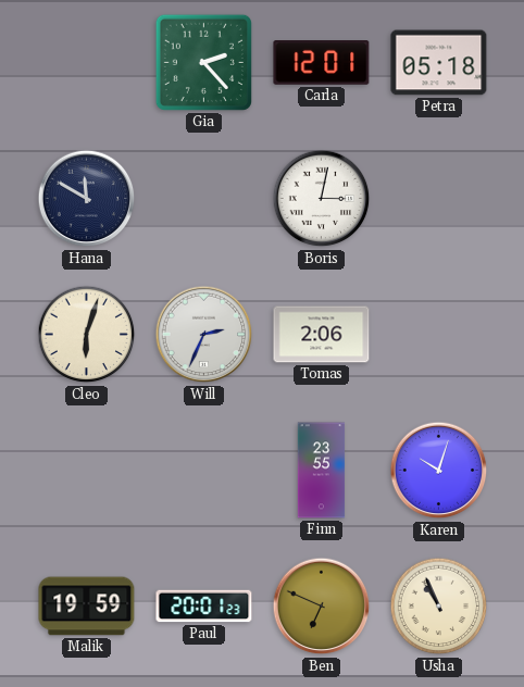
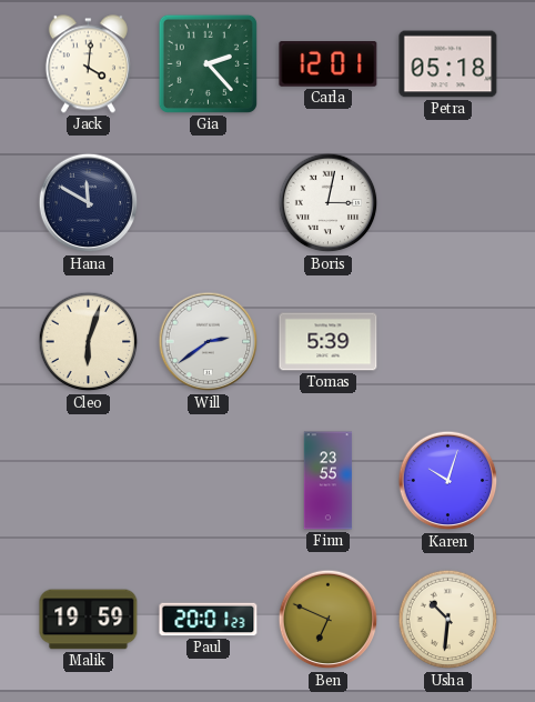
Jack: none -> 4:01 (88, 64)
Will: 2:34 -> 2:39 (209, 342)
Tomas: 2:06 -> 5:39 (329, 342)
Usha: 10:56 -> 10:31 (448, 620)
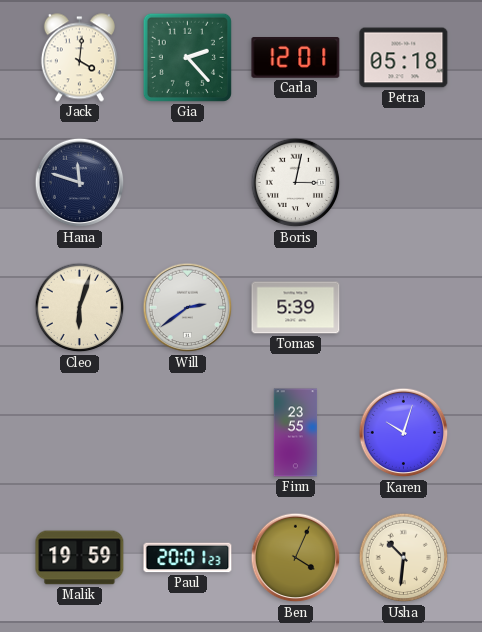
Hana: 11:50 -> 11:48 (80, 183)
Ben: 6:49 -> 4:04 (296, 558)
